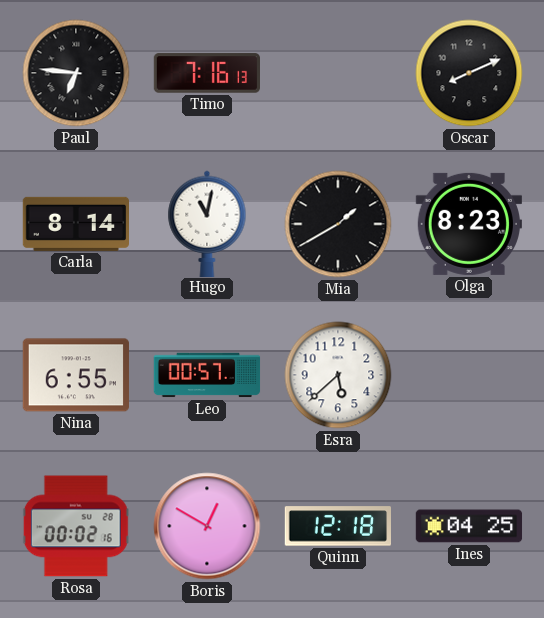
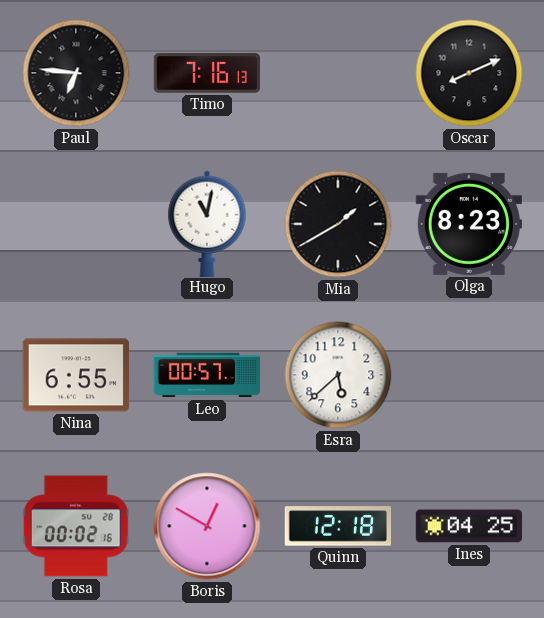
Carla: 8:14 -> none (75, 224)
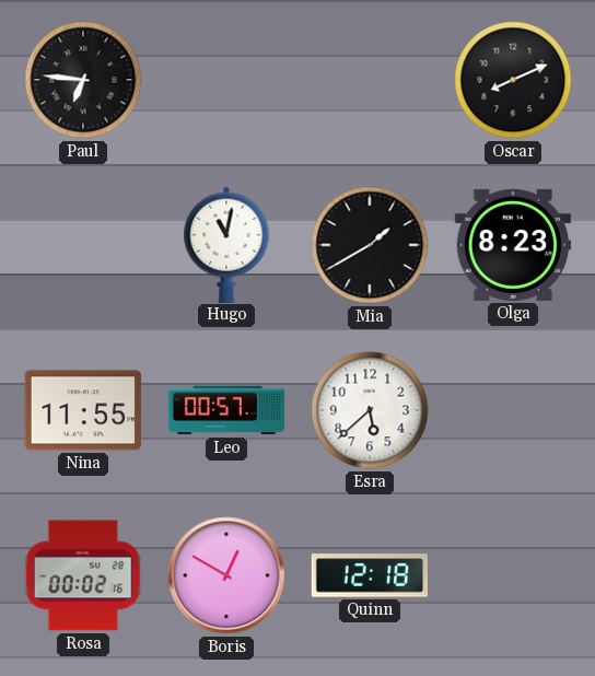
Timo: 7:16 -> none (206, 73)
Nina: 6:55 -> 11:55 (83, 410)
Ines: 04:25 -> none (469, 526)
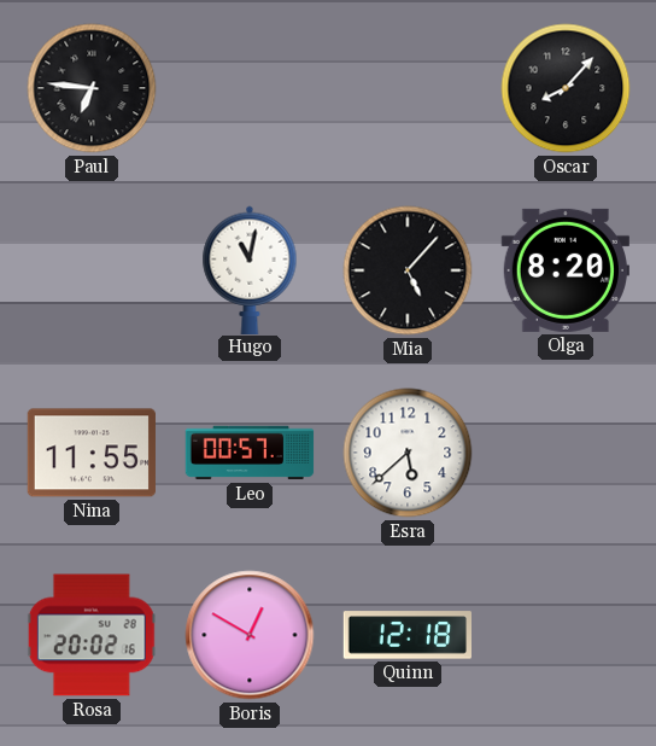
Oscar: 8:11 -> 8:07 (566, 88)
Mia: 1:40 -> 5:07 (408, 270)
Olga: 8:23 -> 8:20 (566, 270)
Rosa: 00:02 -> 20:02 (92, 635)
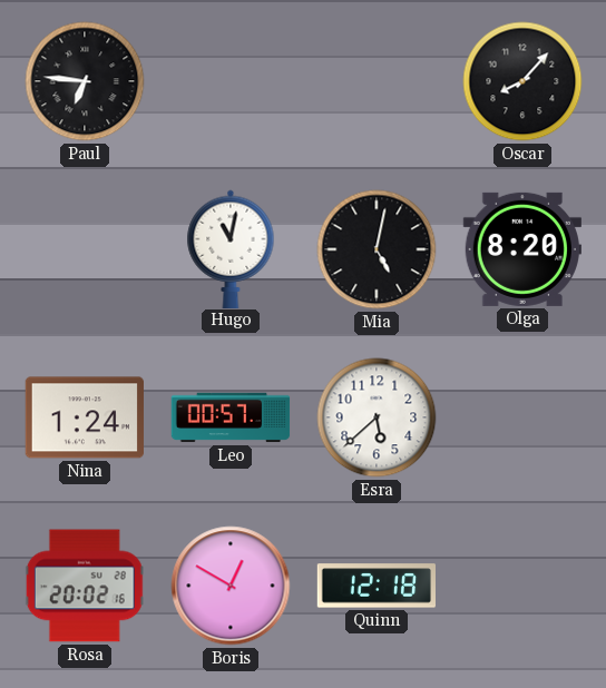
Mia: 5:07 -> 5:02 (377, 249)
Nina: 11:55 -> 1:24 (85, 417)
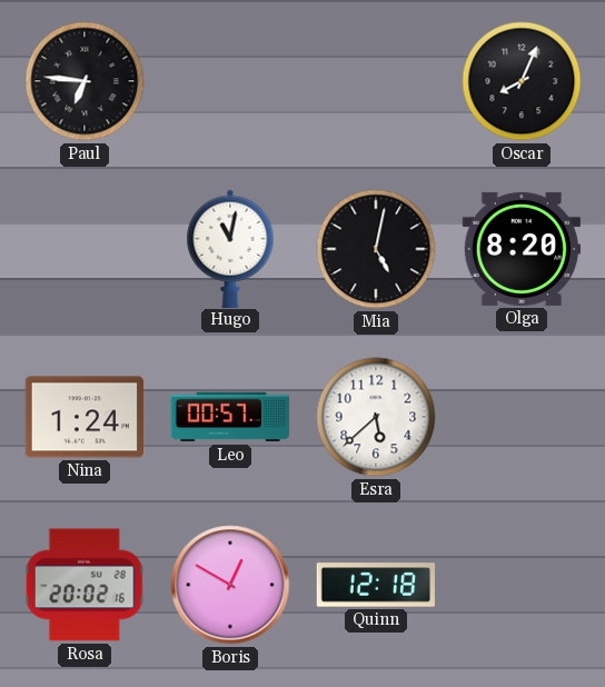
Oscar: 8:07 -> 8:04 (522, 81)
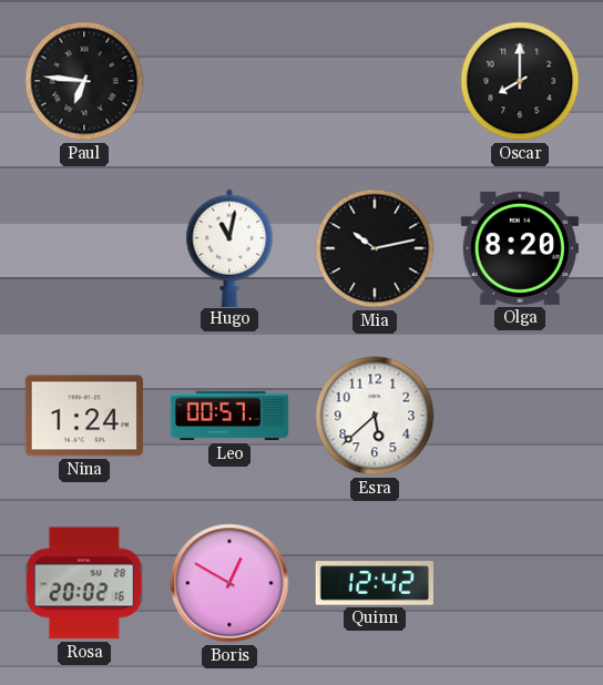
Oscar: 8:04 -> 8:00 (520, 81)
Mia: 5:02 -> 10:13 (375, 248)
Quinn: 12:18 -> 12:42 (374, 583)
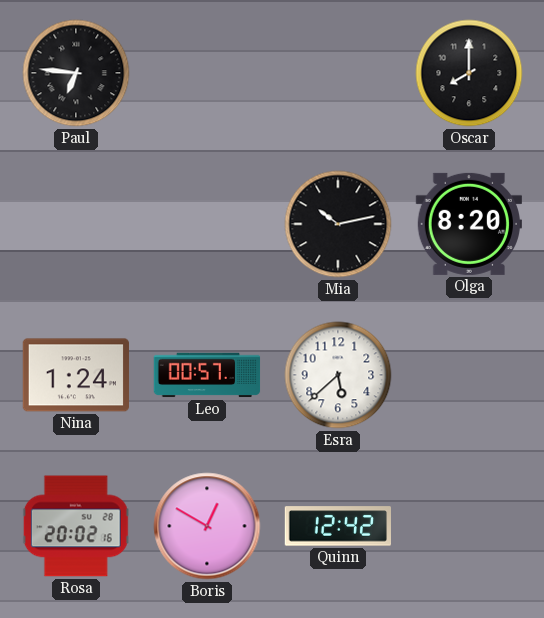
Hugo: 11:02 -> none (229, 247)
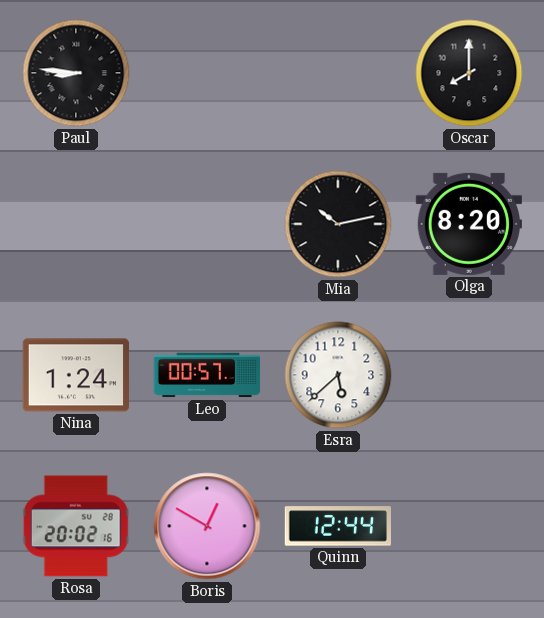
Paul: 6:46 -> 8:46 (76, 73)
Quinn: 12:42 -> 12:44 (337, 526)
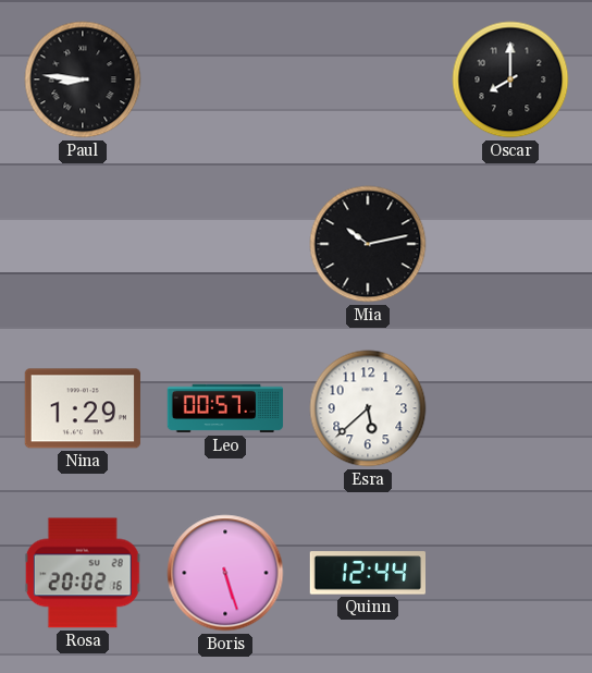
Olga: 8:20 -> none (469, 224)
Nina: 1:24 -> 1:29 (83, 408)
Boris: 12:50 -> 5:27 (225, 573)
